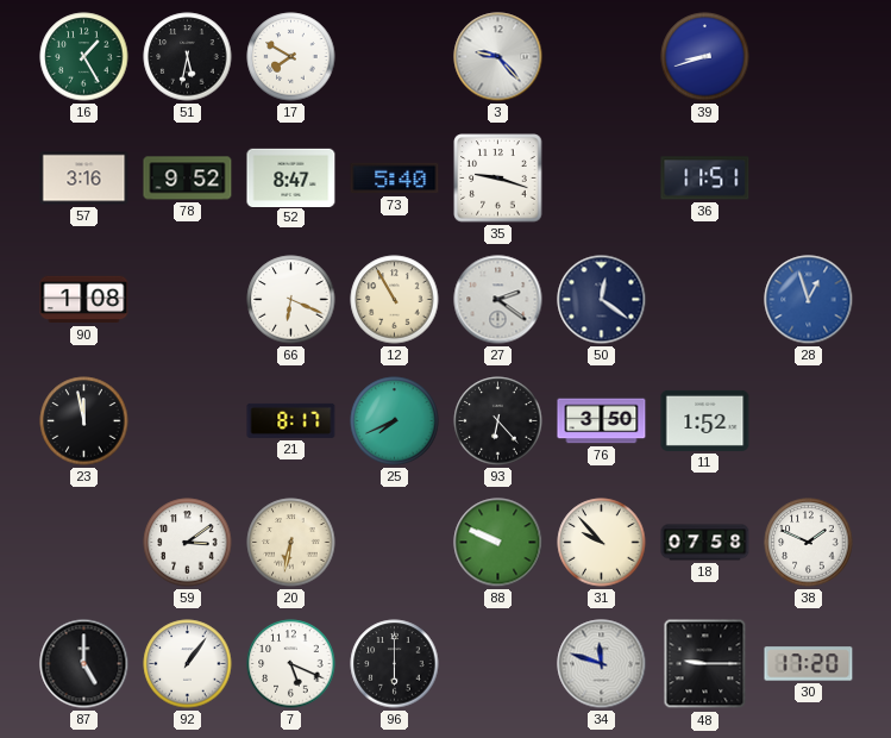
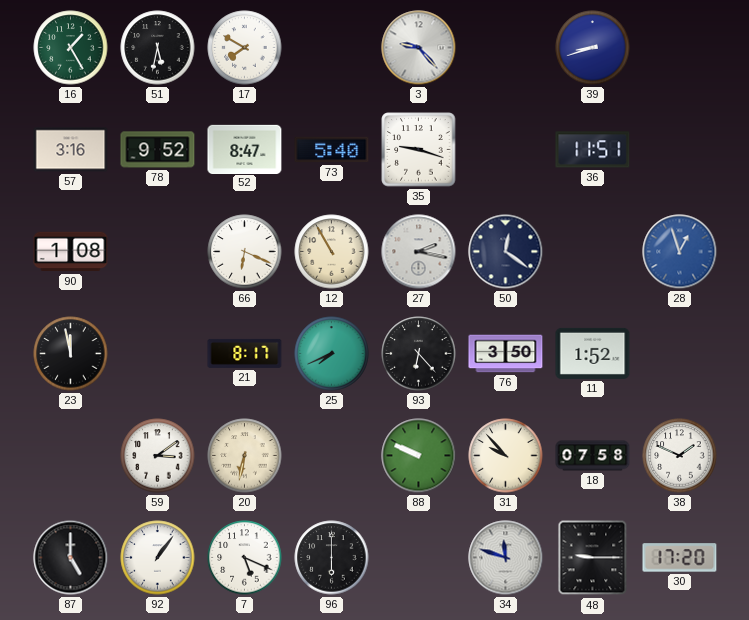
27: 2:21 -> 2:17 (419, 252)
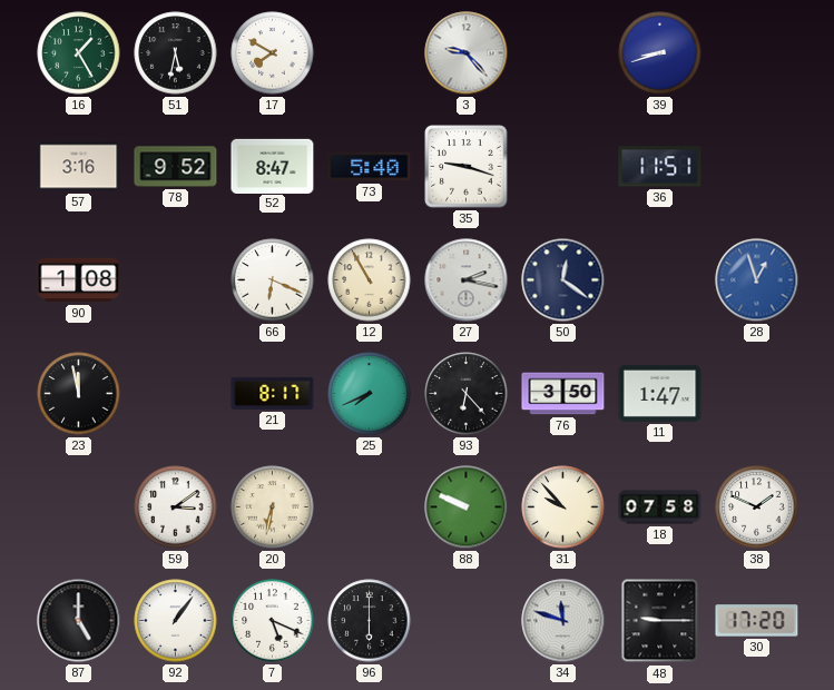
11: 1:52 -> 1:47 (660, 393)
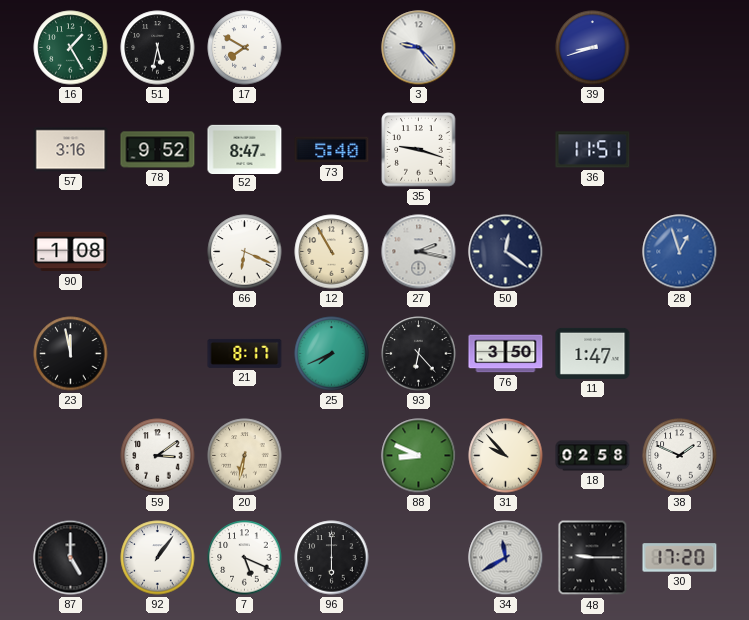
88: 9:49 -> 8:49 (419, 456)
18: 07:58 -> 02:58 (593, 456)
34: 11:48 -> 11:40 (506, 558)
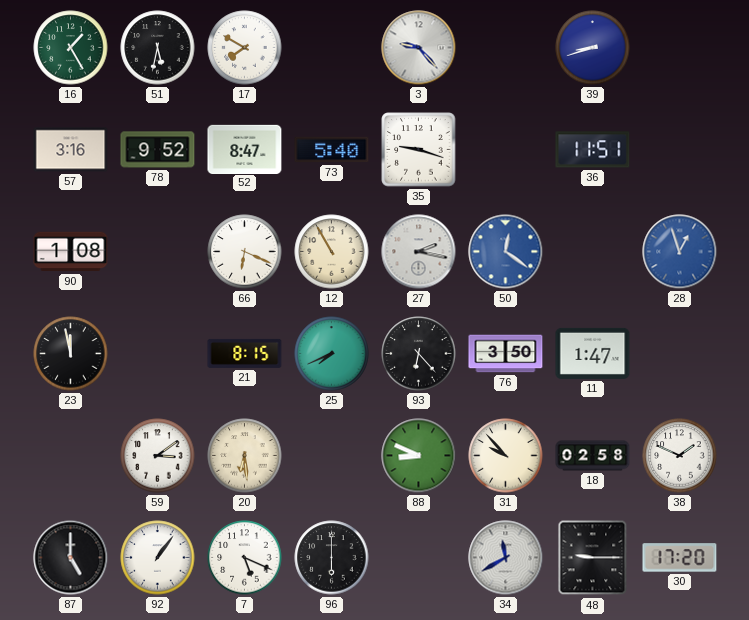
50 dial: navy -> blue (506, 252)
21: 8:17 -> 8:15 (245, 353)
20: 6:32 -> 6:29 (245, 456)
